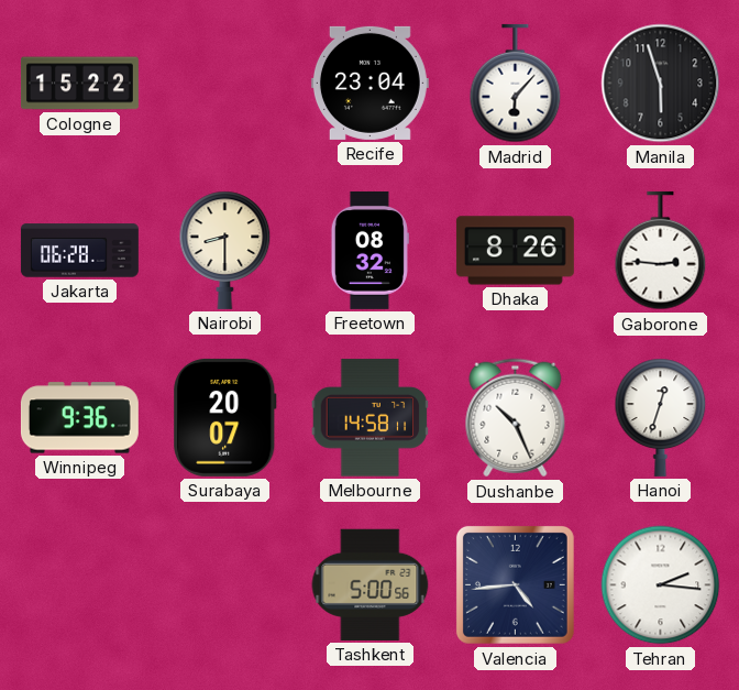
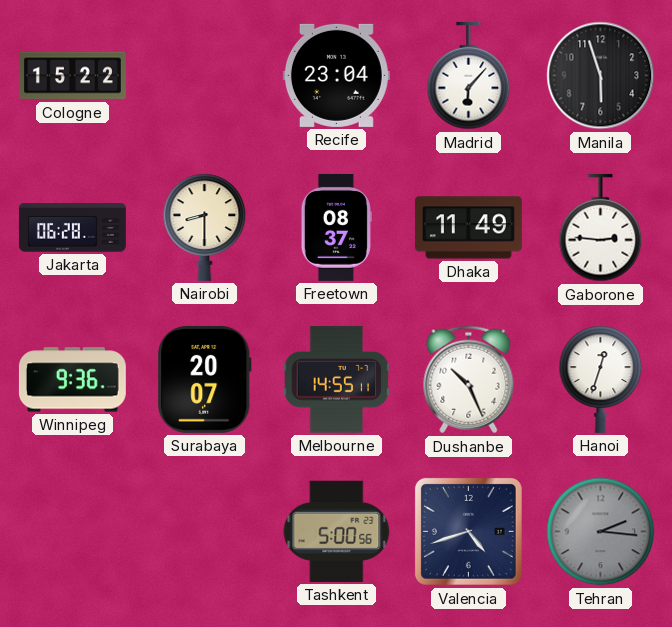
Freetown: 08:32 -> 08:37 (336, 227)
Dhaka: 8:26 -> 11:49 (468, 228)
Melbourne: 14:58 -> 14:55 (337, 380)
Valencia: 4:44 -> 4:42 (468, 531)
Tehran dial: white -> grey (601, 532)
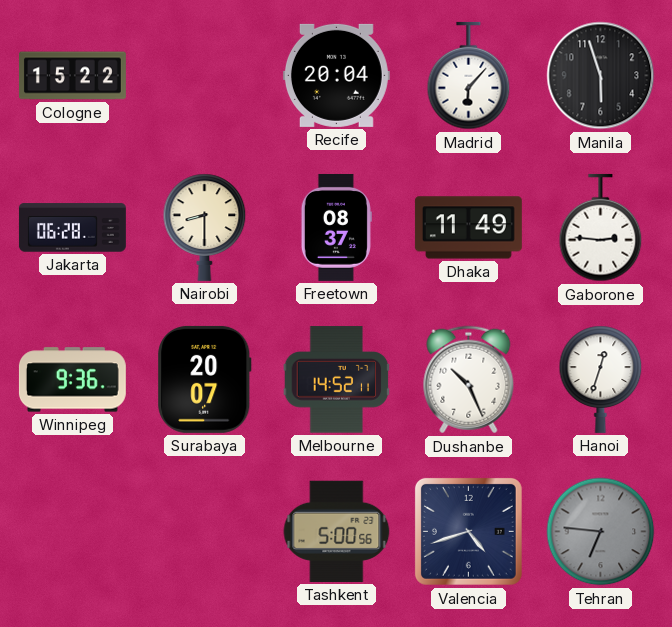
Recife: 23:04 -> 20:04 (336, 75)
Melbourne: 14:55 -> 14:52 (337, 380)
Tehran: 2:16 -> 6:46 (601, 532)
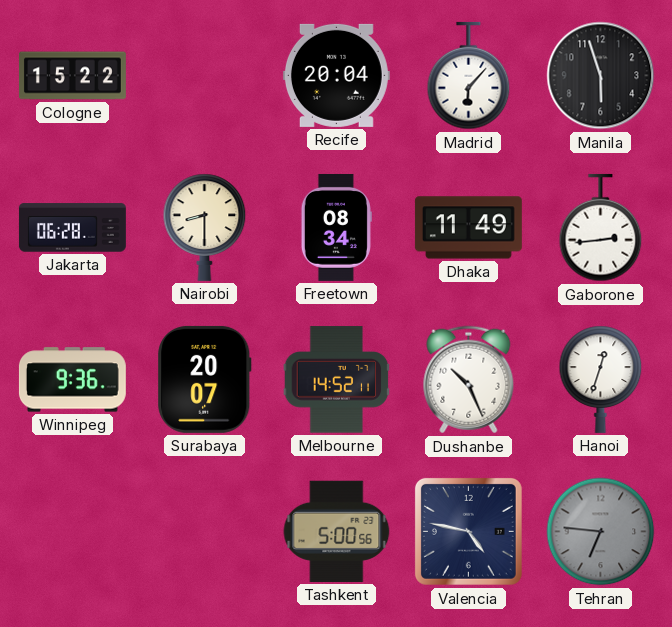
Freetown: 08:37 -> 08:34 (336, 227)
Gaborone: 2:46 -> 2:44 (601, 228)
Valencia: 4:42 -> 4:47 (468, 531)
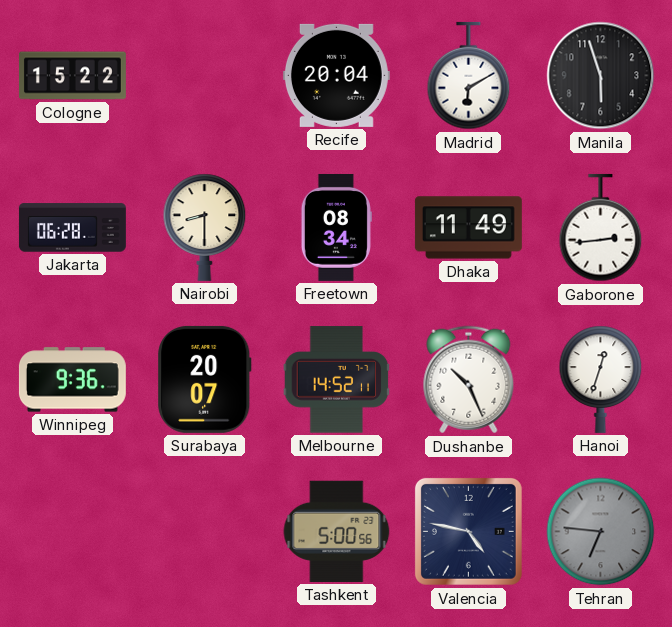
Madrid: 6:07 -> 6:10 (469, 76)
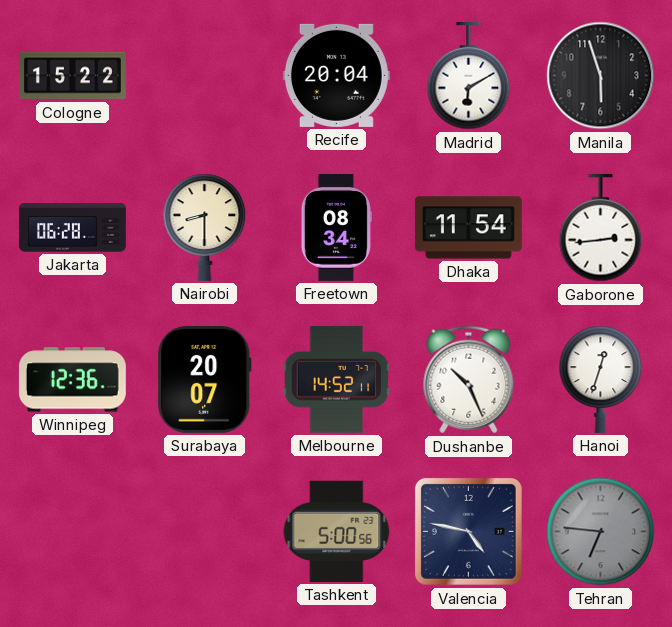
Dhaka: 11:49 -> 11:54 (468, 228)
Winnipeg: 9:36 -> 12:36 (72, 380)
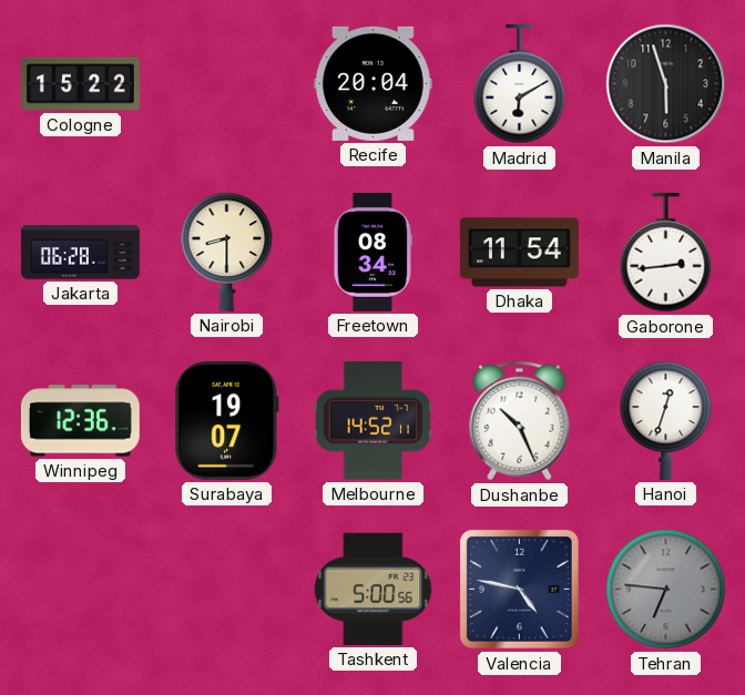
Surabaya: 20:07 -> 19:07 (227, 420)
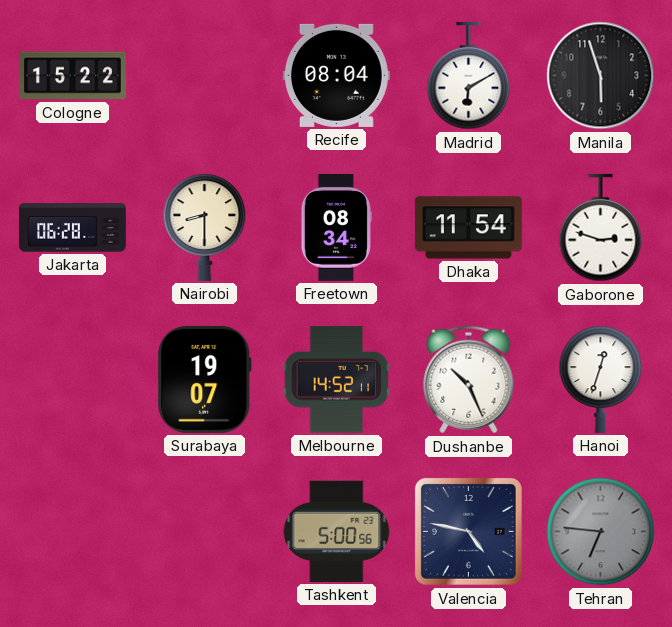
Recife: 20:04 -> 08:04 (336, 75)
Gaborone: 2:44 -> 2:48 (601, 228)
Winnipeg: 12:36 -> none (80, 421)
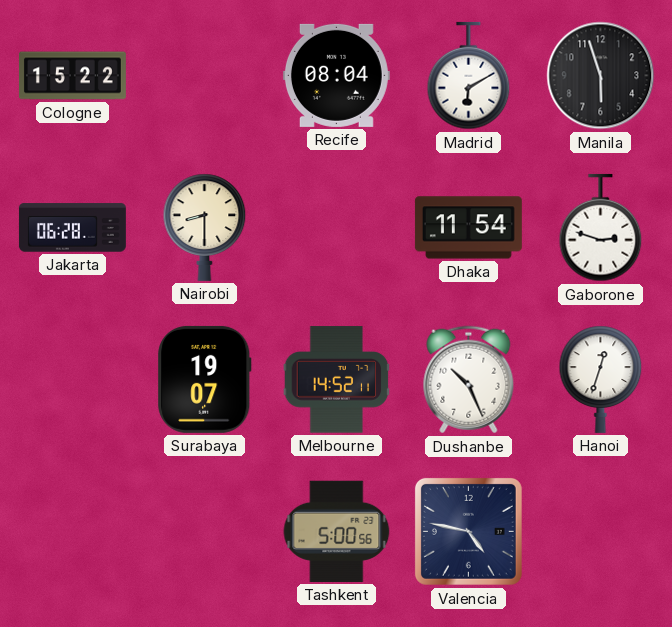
Freetown: 08:34 -> none (336, 227)
Tehran: 6:46 -> none (601, 532)
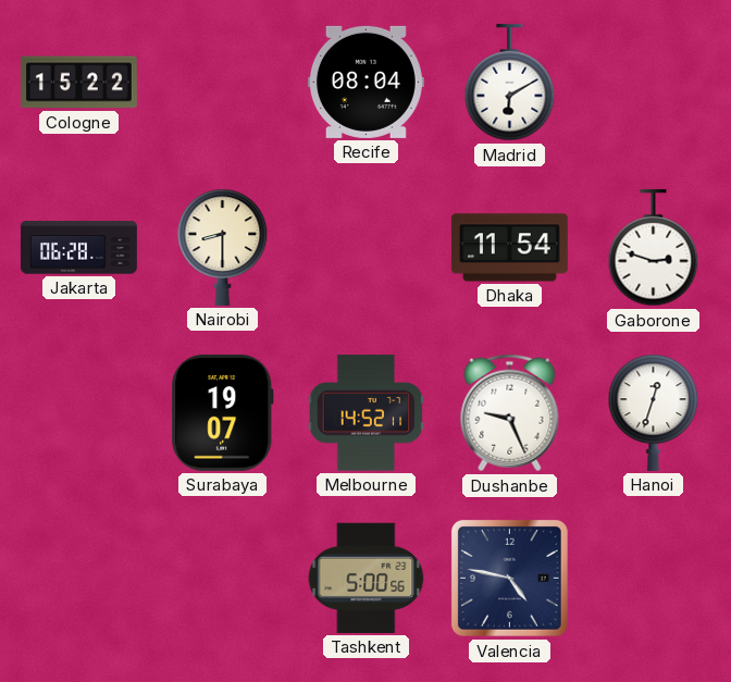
Manila: 5:57 -> none (601, 76)
Dushanbe: 10:26 -> 9:26 (510, 413)
